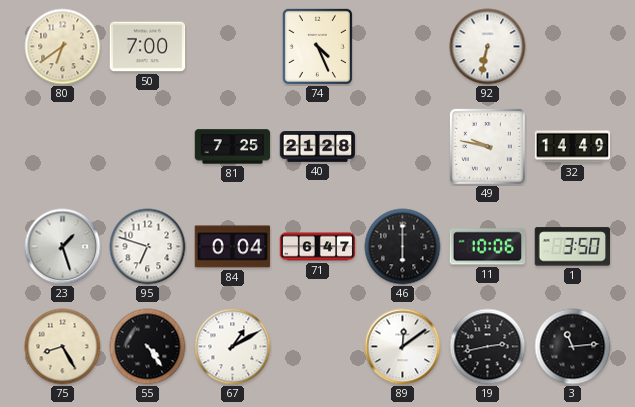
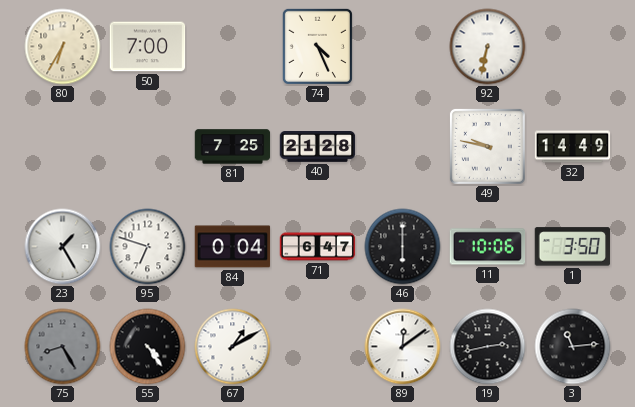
80: 6:39 -> 6:35 (63, 47)
23: 1:27 -> 1:25 (63, 247)
75 dial: cream -> grey (63, 347)
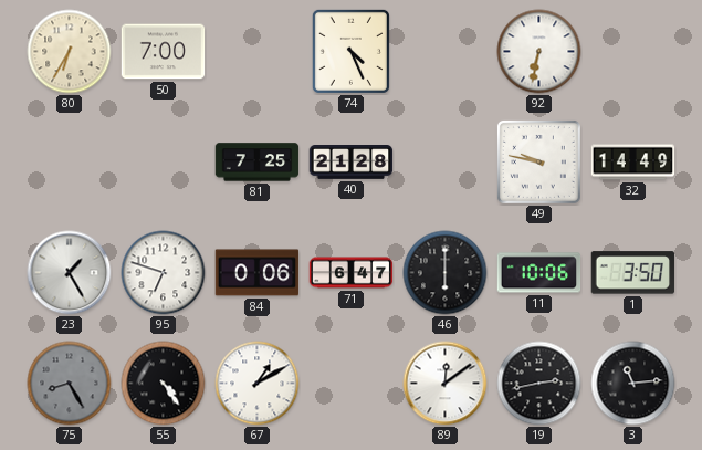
84: 0:04 -> 0:06 (258, 273)
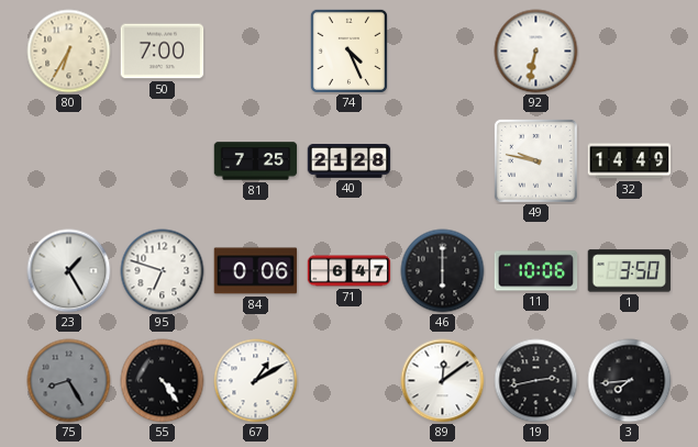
3: 11:14 -> 7:44 (630, 381)
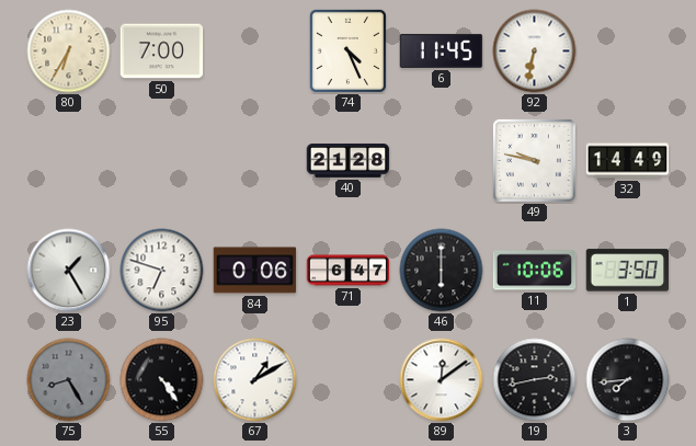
6: none -> 11:45 (442, 50)
81: 7:25 -> none (256, 161)
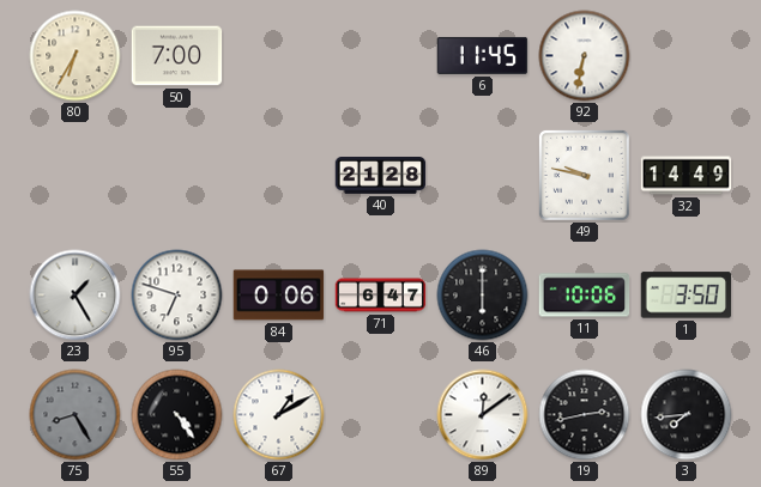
74: 4:26 -> none (347, 50)
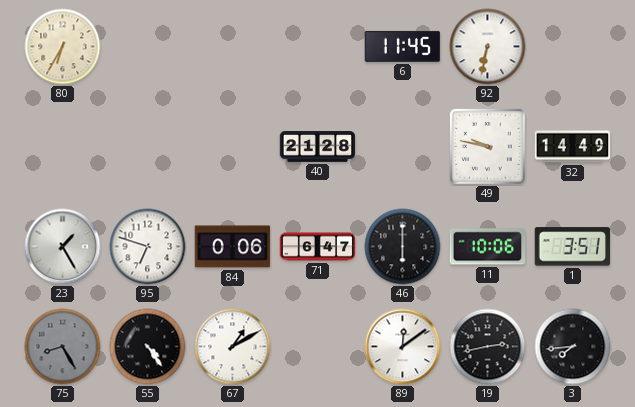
50: 7:00 -> none (177, 56)
1: 3:50 -> 3:51 (573, 247)
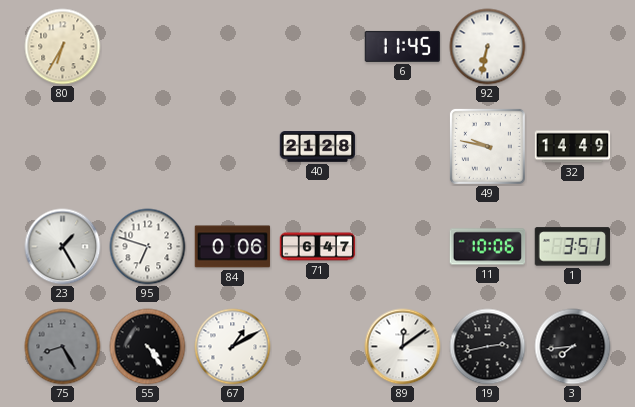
46: 6:00 -> none (403, 247)
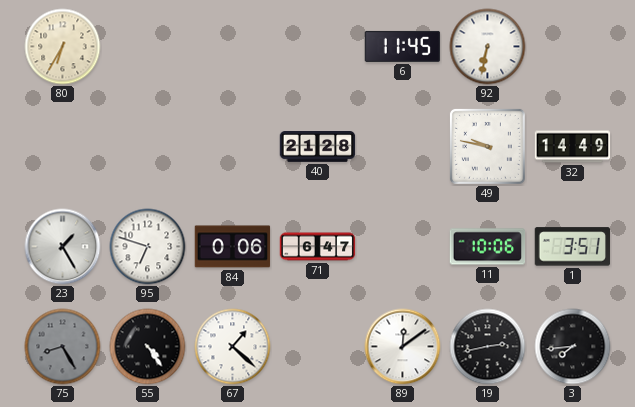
67: 1:10 -> 1:22 (233, 347)
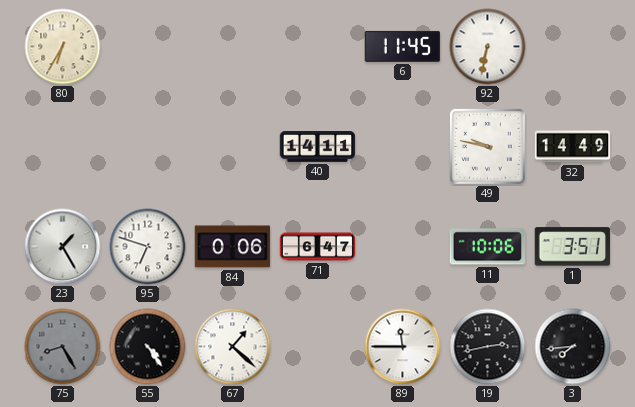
40: 21:28 -> 14:11 (318, 147)
89: 12:09 -> 11:45 (403, 347)
